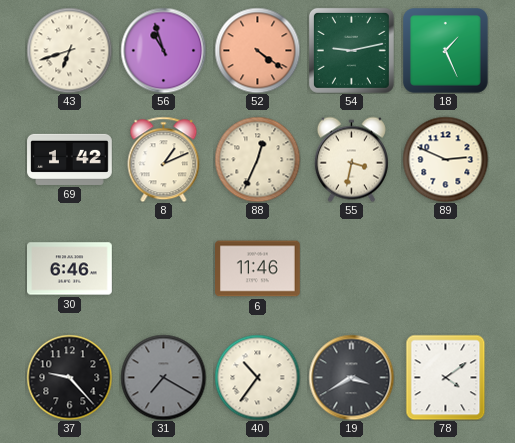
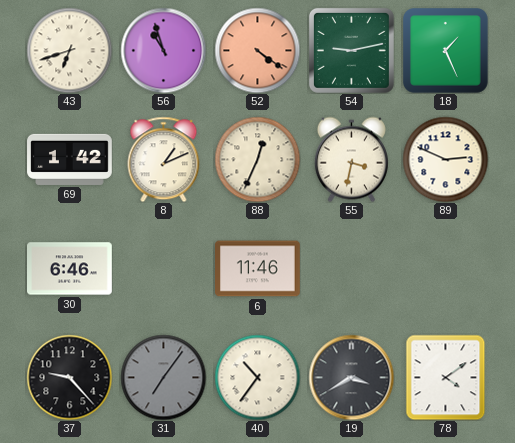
31: 7:20 -> 7:06 (163, 377)
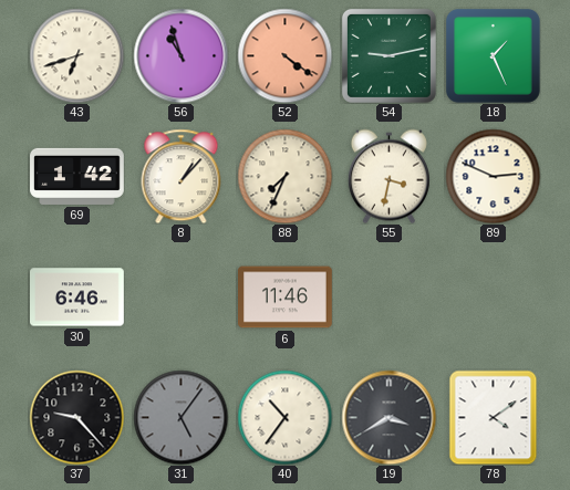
8: 1:11 -> 1:07 (182, 176)
88: 12:34 -> 7:34 (284, 176)
31: 7:06 -> 5:06 (180, 417)
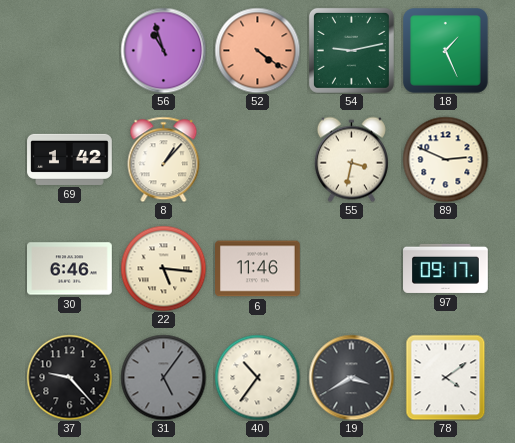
43: 6:42 -> none (76, 55)
88: 7:34 -> none (284, 176)
22: none -> 5:16 (163, 268)
97: none -> 09:17 (446, 268)
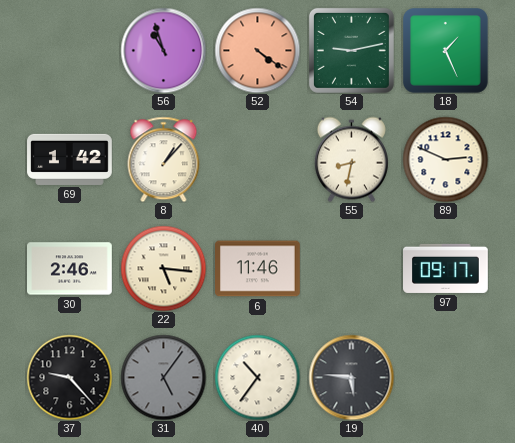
55: 3:32 -> 8:32 (351, 159)
30: 6:46 -> 2:46 (70, 269)
19: 3:40 -> 5:46 (351, 377)
78: 4:09 -> none (446, 377)
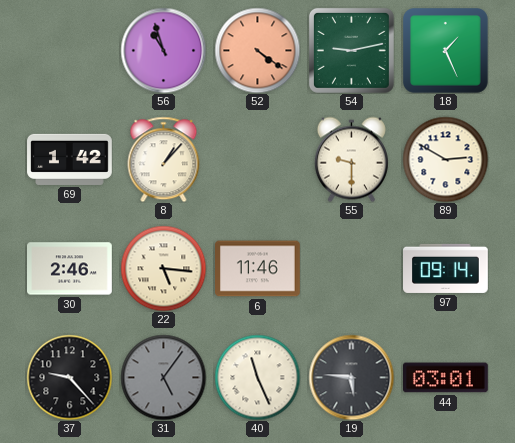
55: 8:32 -> 9:30 (351, 159)
89: 2:49 -> 2:50 (445, 159)
97: 09:17 -> 09:14 (446, 268)
40: 10:36 -> 11:26 (257, 377)
44: none -> 03:01 (446, 378)
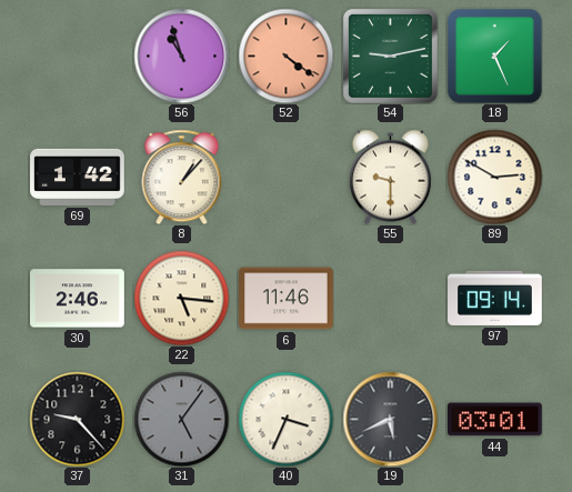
40: 11:26 -> 3:34 (285, 419)
19: 5:46 -> 5:41 (390, 419)
